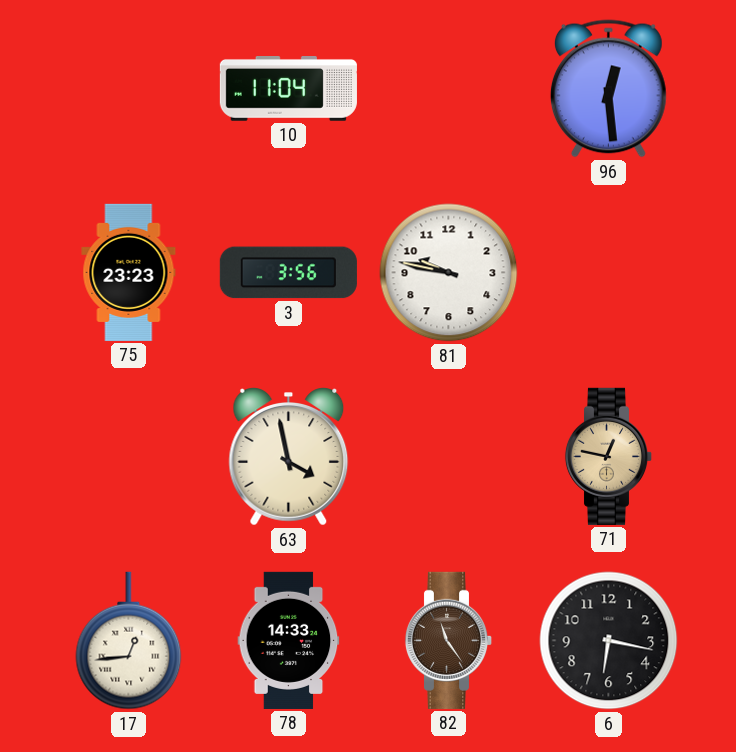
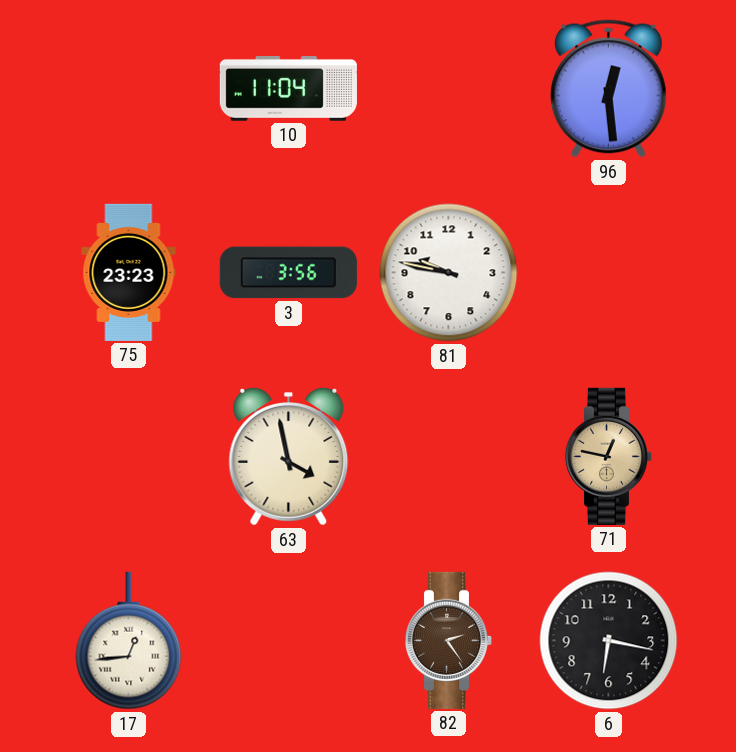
78: 14:33 -> none (289, 640)
82: 11:24 -> 2:24 (449, 640)
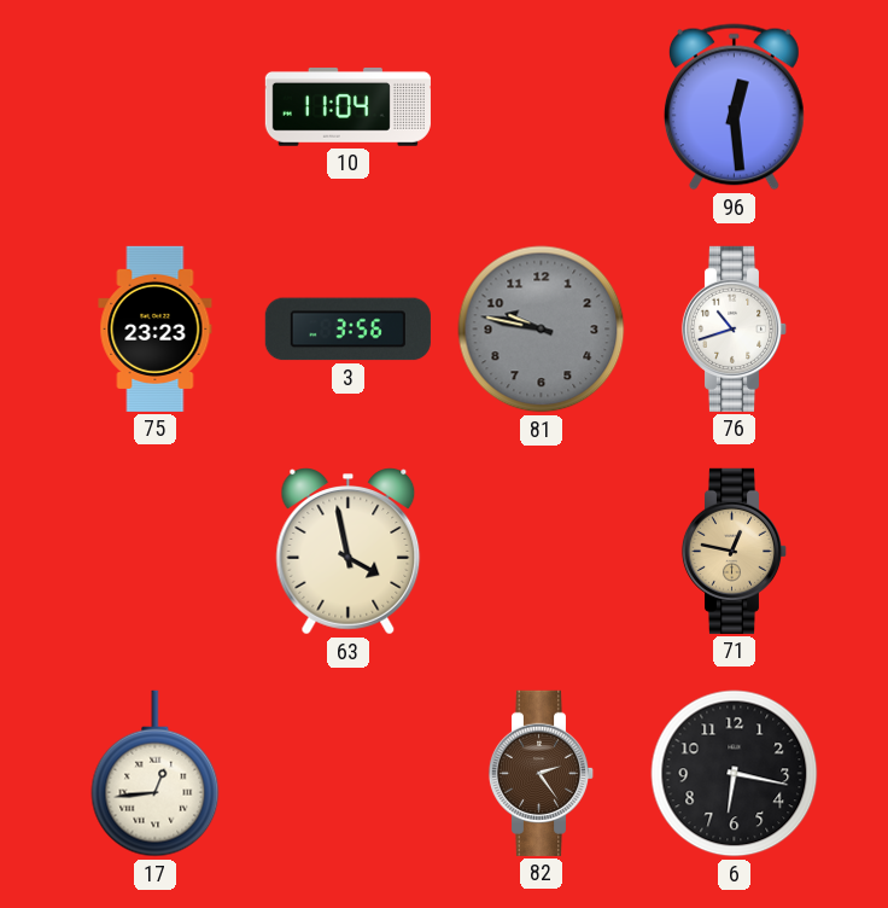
81 dial: white -> grey (542, 330)
76: none -> 10:42 (735, 328)
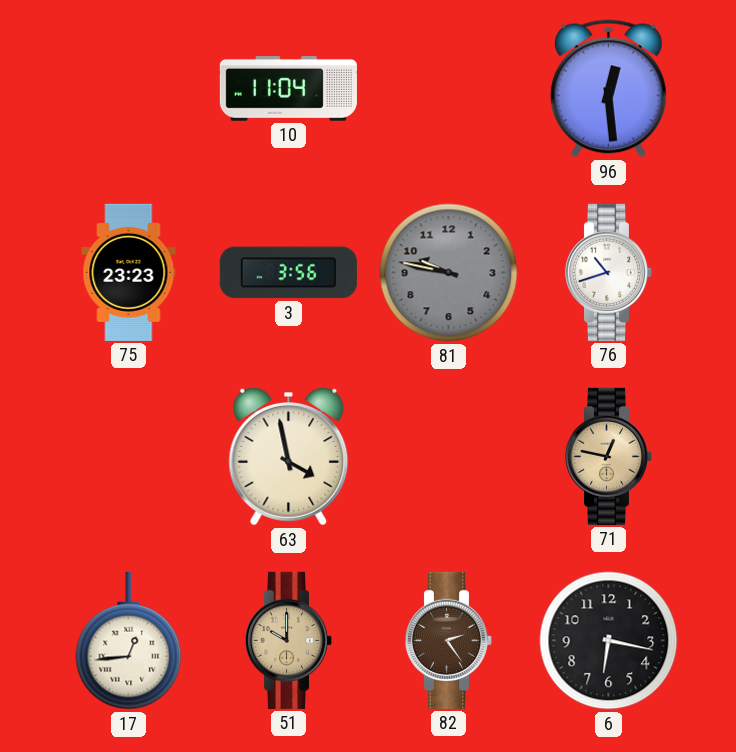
51: none -> 10:00 (289, 640)
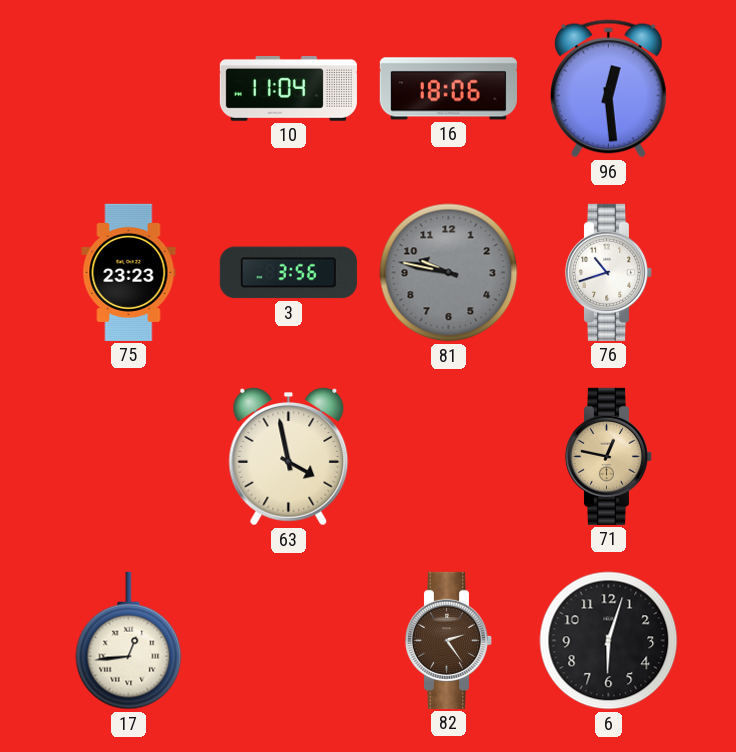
16: none -> 18:06 (448, 89)
51: 10:00 -> none (289, 640)
6: 6:17 -> 6:03 (609, 641)
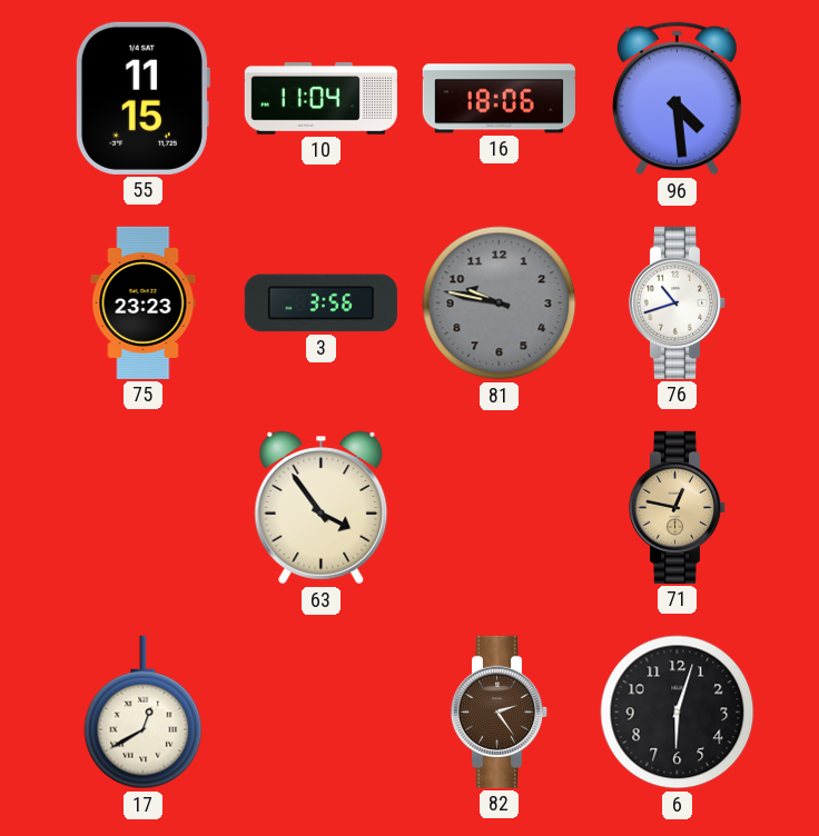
55: none -> 11:15 (142, 98)
96: 12:29 -> 4:29 (677, 99)
63: 3:58 -> 3:54 (322, 508)
17: 12:44 -> 12:40 (144, 713)
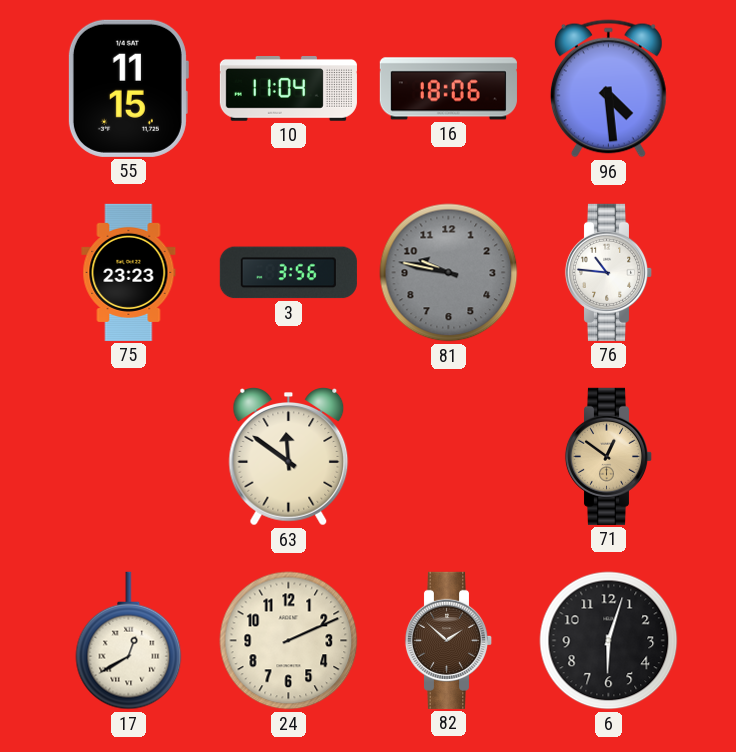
76: 10:42 -> 10:46 (609, 272)
63: 3:54 -> 11:51 (289, 457)
71: 12:47 -> 12:51 (609, 456)
24: none -> 2:11 (289, 641)
82: 2:24 -> 1:52 (449, 640)
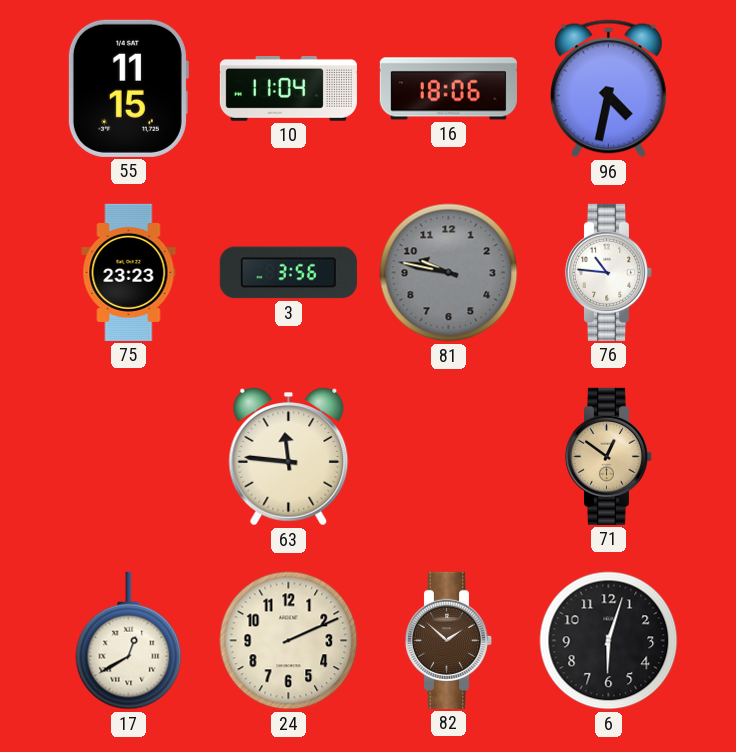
96: 4:29 -> 4:32 (608, 89)
63: 11:51 -> 11:46 (289, 457)
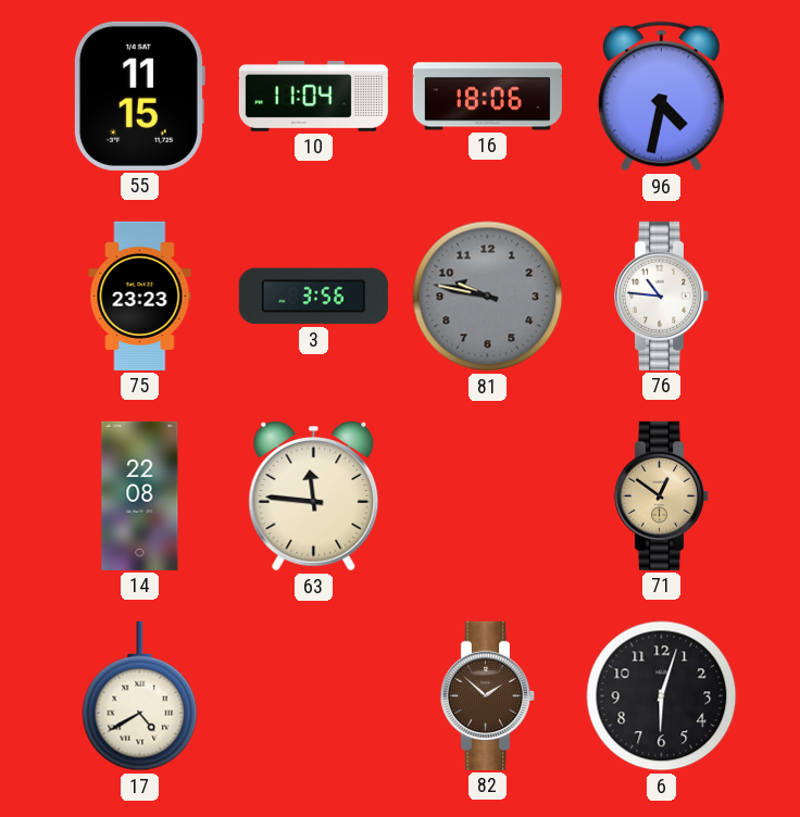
14: none -> 22:08 (140, 495)
17: 12:40 -> 4:40 (140, 696)
24: 2:11 -> none (289, 641)
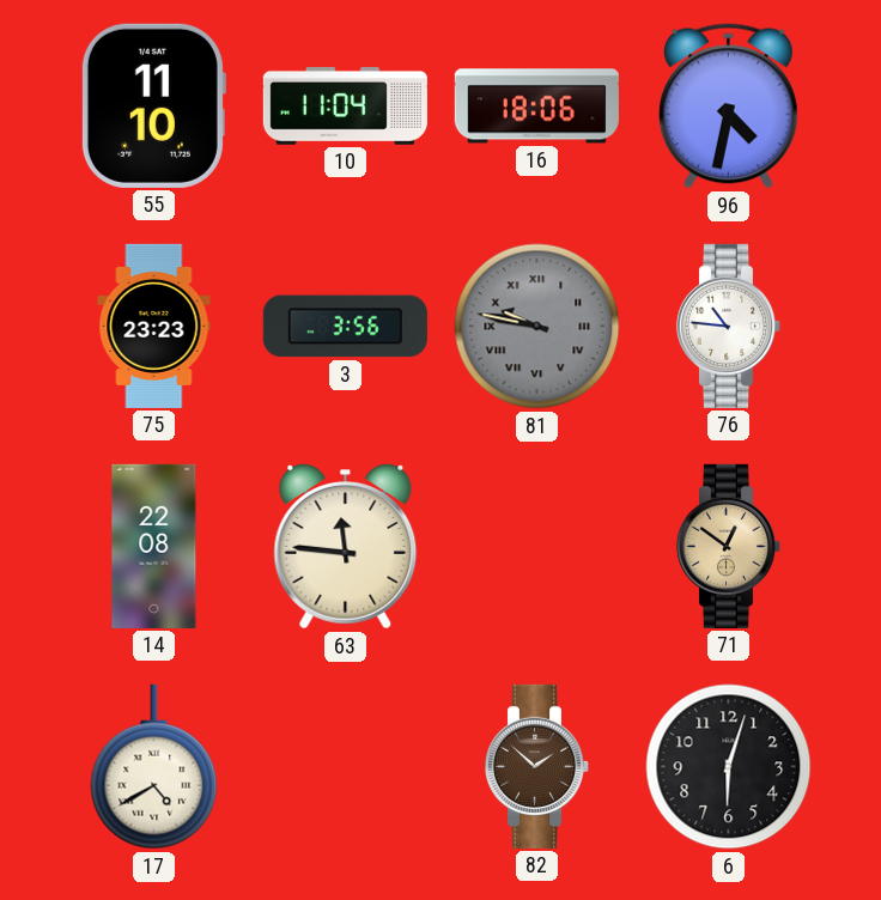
55: 11:15 -> 11:10 (153, 105)
81 numerals: Arabic -> Roman (537, 327)
